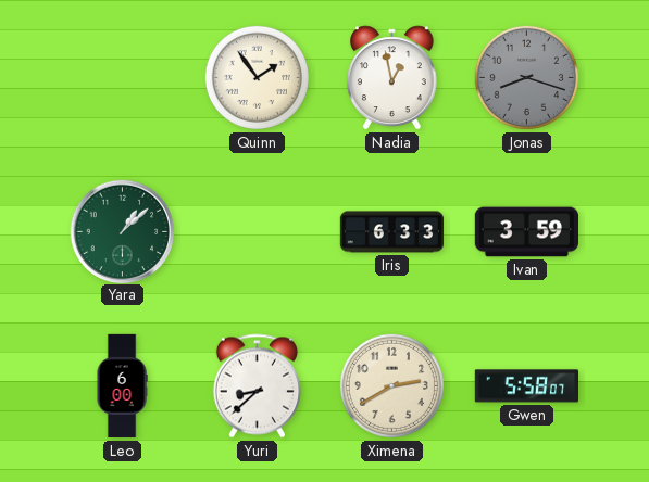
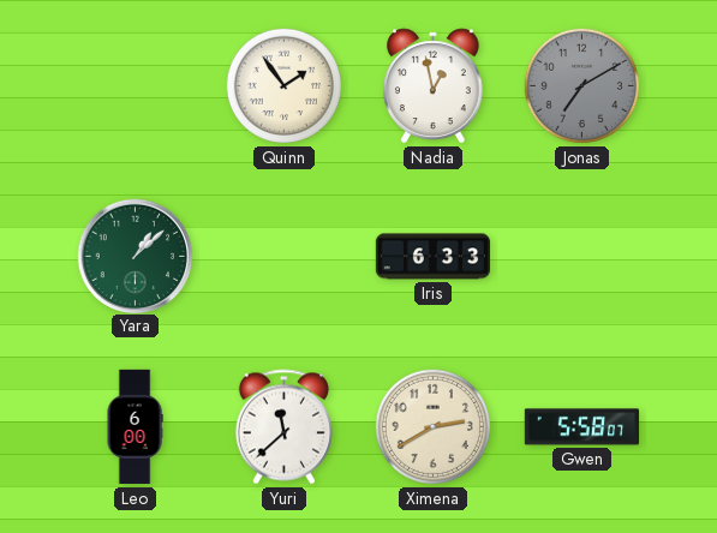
Jonas: 8:18 -> 7:10 (581, 85)
Ivan: 3:59 -> none (526, 232)
Yuri: 8:38 -> 11:38 (283, 427)
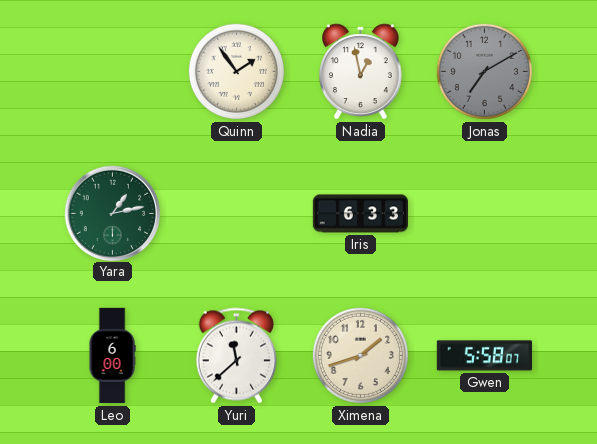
Yara: 1:08 -> 1:13 (112, 213)
Ximena: 2:40 -> 1:42 (360, 355)
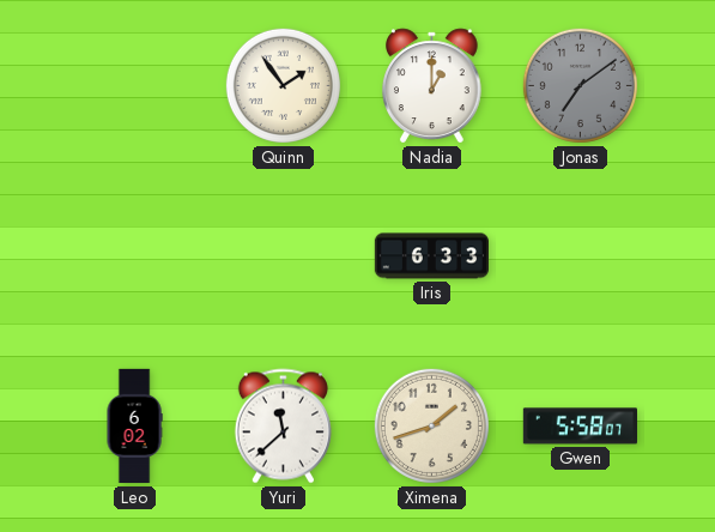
Nadia: 12:58 -> 1:00 (432, 86)
Jonas: 7:10 -> 7:09 (580, 85)
Yara: 1:13 -> none (112, 213)
Leo: 6:00 -> 6:02 (134, 427)
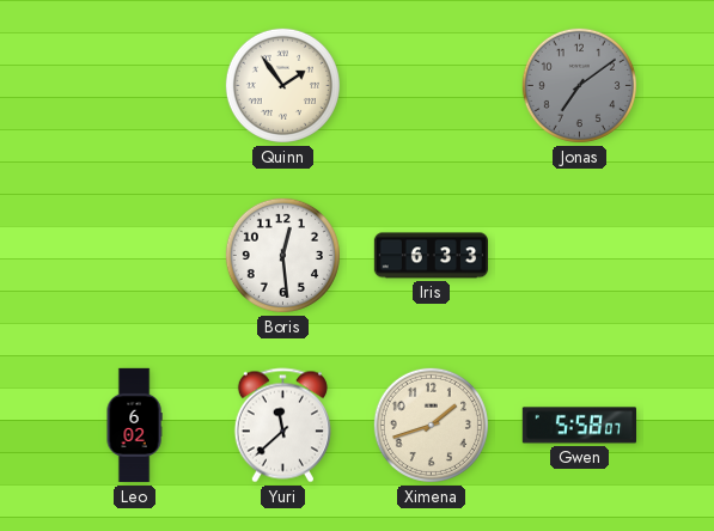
Nadia: 1:00 -> none (432, 86)
Boris: none -> 12:29 (282, 255)
